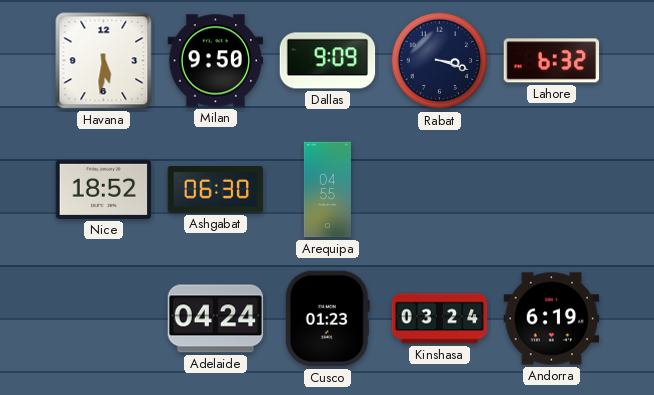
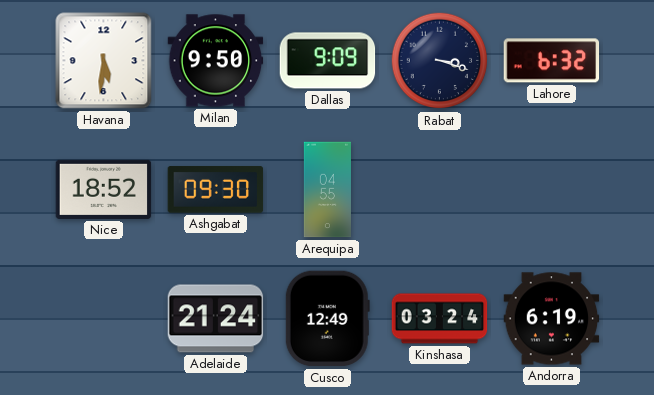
Ashgabat: 06:30 -> 09:30 (216, 190)
Adelaide: 04:24 -> 21:24 (216, 319)
Cusco: 01:23 -> 12:49 (327, 319)
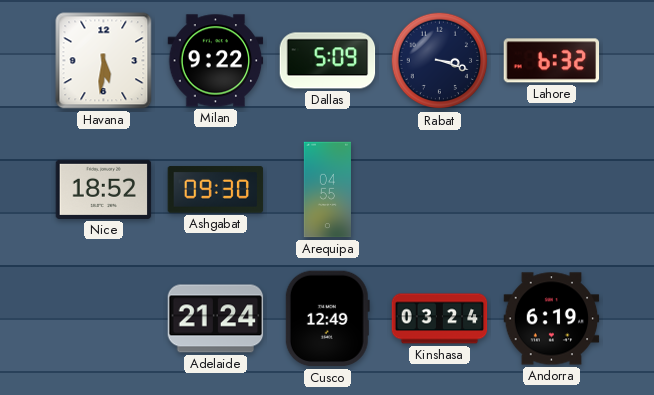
Milan: 9:50 -> 9:22 (216, 61)
Dallas: 9:09 -> 5:09 (328, 61)
